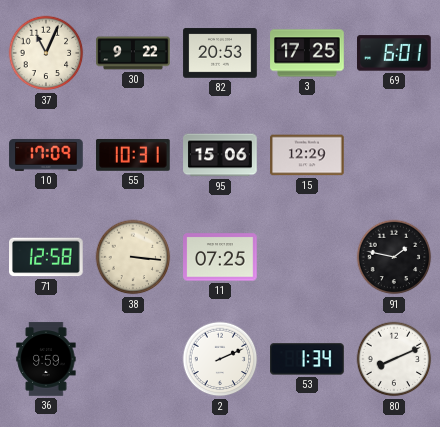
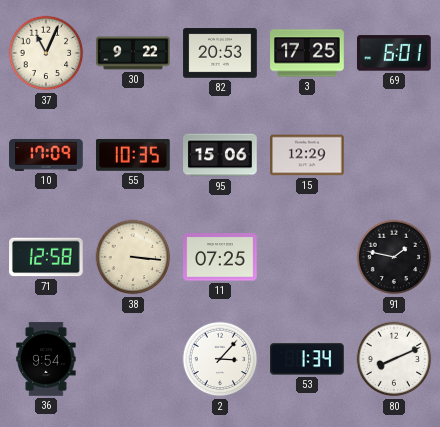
55: 10:31 -> 10:35 (134, 156)
36: 9:59 -> 9:54 (46, 359)
2: 2:11 -> 3:07 (220, 359)
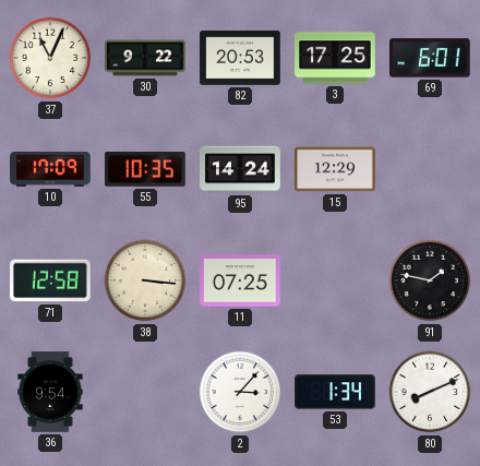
95: 15:06 -> 14:24 (240, 169)
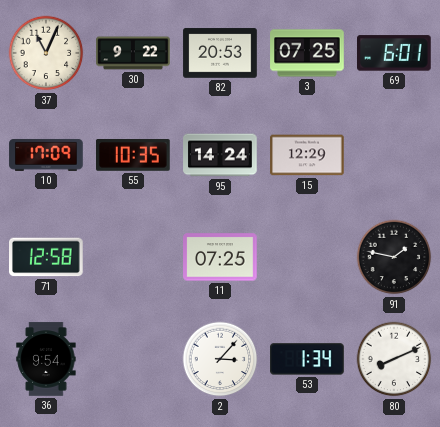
3: 17:25 -> 07:25 (307, 53)
38: 3:16 -> none (145, 280)
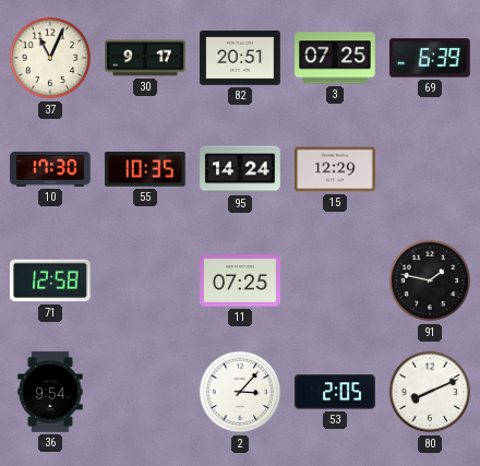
30: 9:22 -> 9:17 (145, 58)
82: 20:53 -> 20:51 (240, 58)
69: 6:01 -> 6:39 (431, 58)
10: 17:09 -> 17:30 (50, 169)
53: 1:34 -> 2:05 (335, 392)
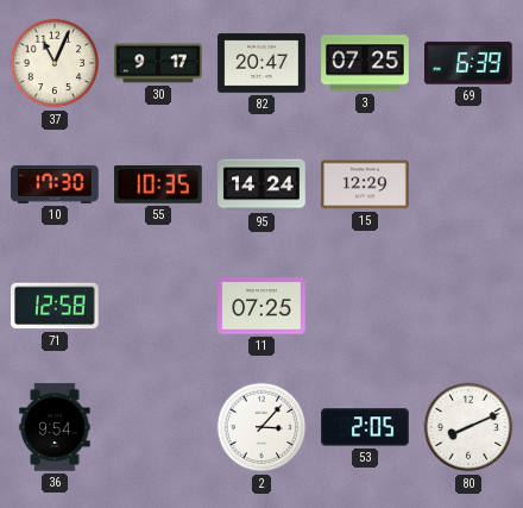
82: 20:51 -> 20:47 (261, 63)
91: 1:47 -> none (430, 280)
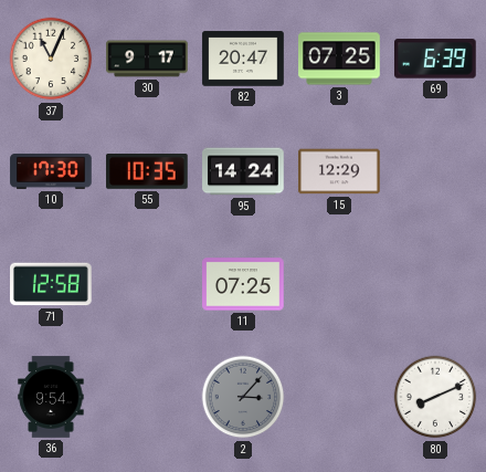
2 dial: white -> grey (243, 397)
53: 2:05 -> none (365, 427)
